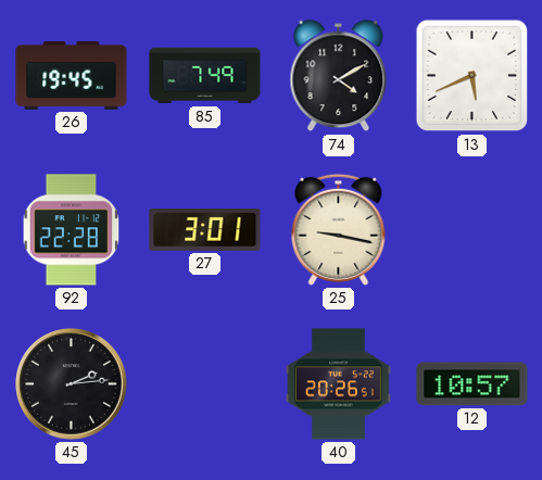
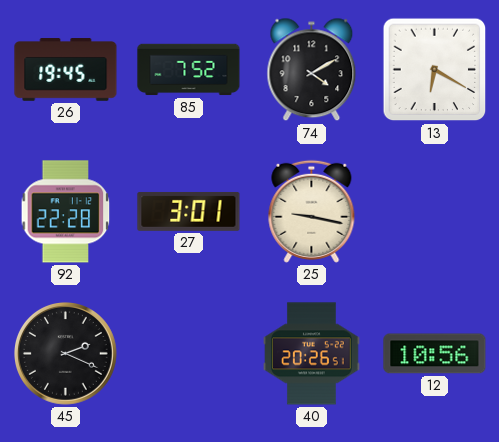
85: 7:49 -> 7:52 (189, 70)
13: 5:41 -> 6:20 (435, 70)
45: 2:14 -> 2:19 (66, 354)
12: 10:57 -> 10:56 (435, 354)
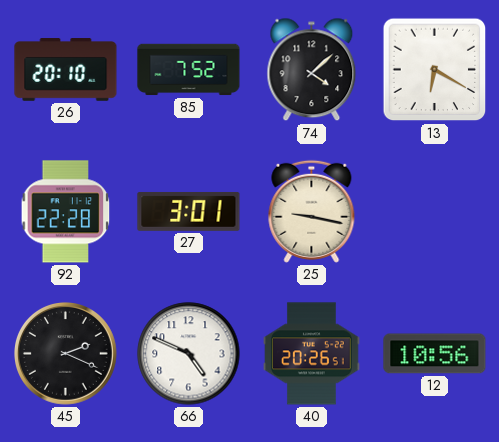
26: 19:45 -> 20:10 (66, 70)
74: 4:10 -> 4:08 (312, 70)
66: none -> 4:49 (189, 354)
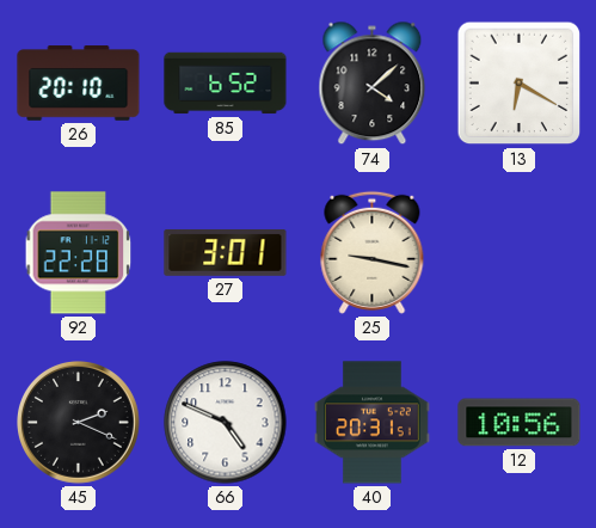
85: 7:52 -> 6:52 (226, 84)
40: 20:26 -> 20:31 (373, 423)
